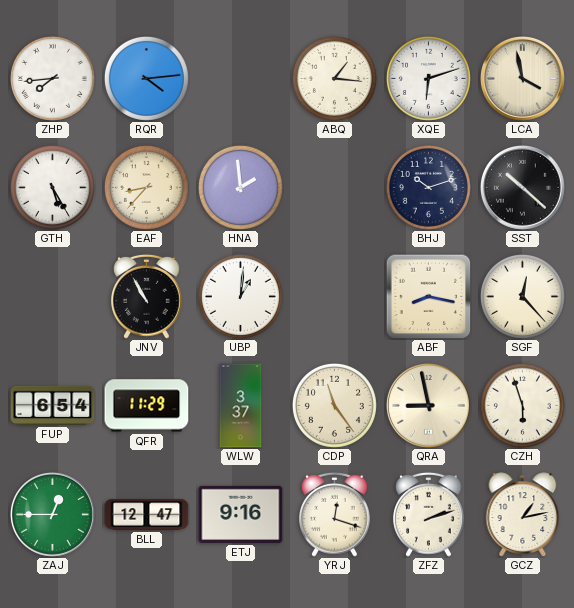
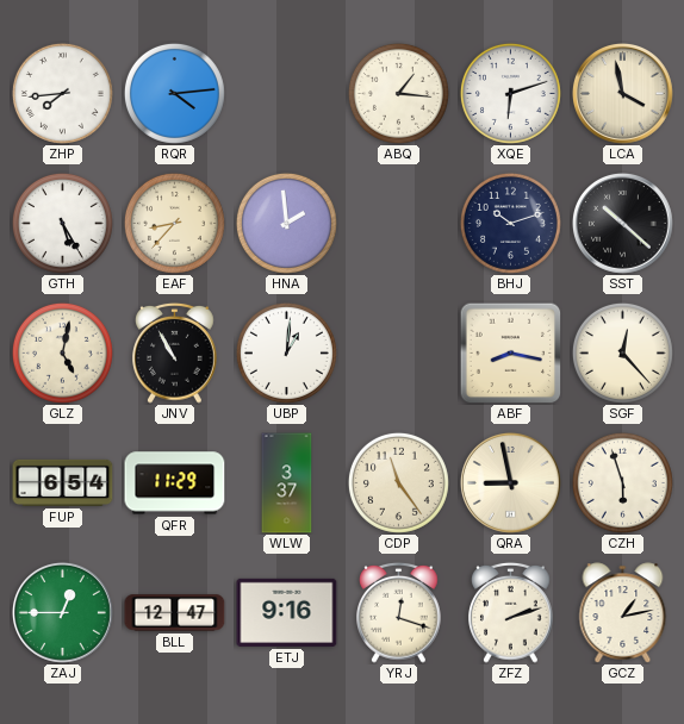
GLZ: none -> 5:02 (62, 352)
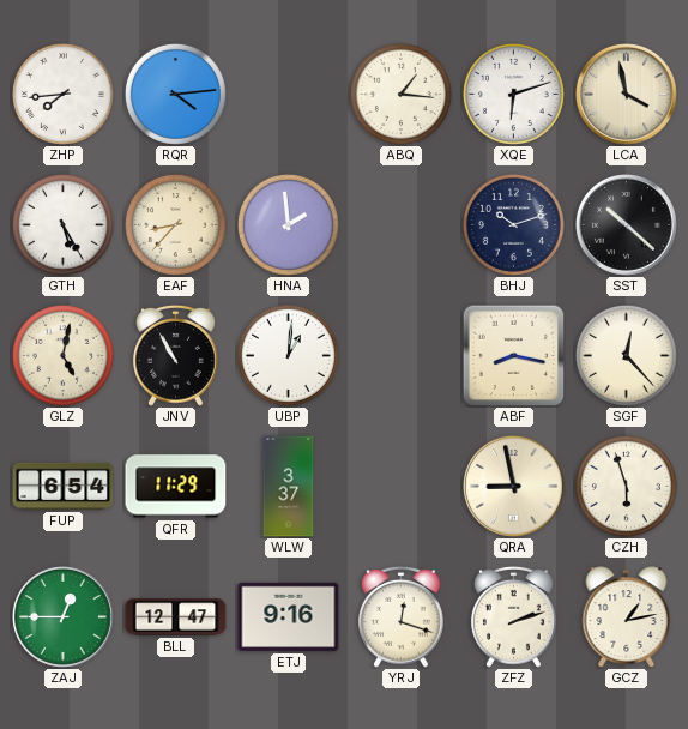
CDP: 11:24 -> none (398, 482)
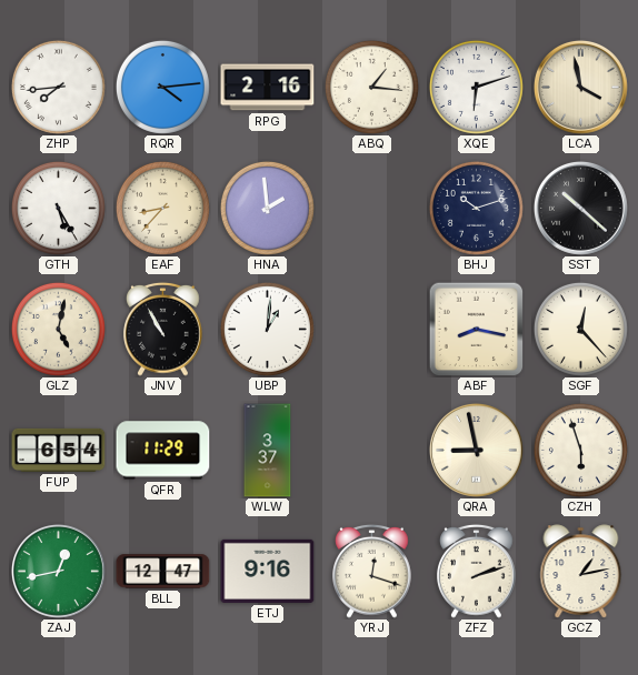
RPG: none -> 2:16 (268, 88)
ZAJ: 12:45 -> 12:43 (59, 572)
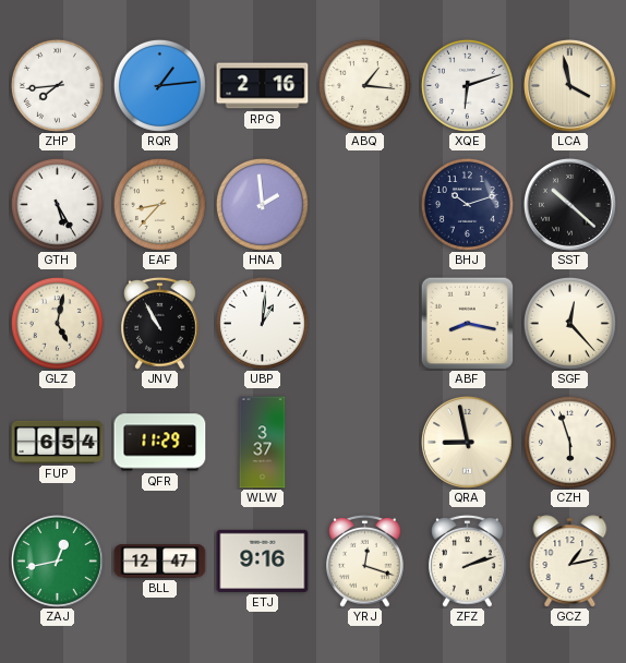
RQR: 4:14 -> 1:14 (159, 85)
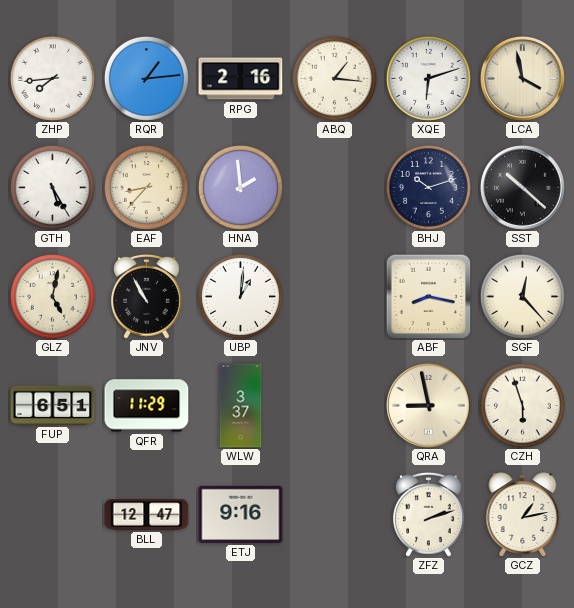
FUP: 6:54 -> 6:51 (53, 405)
ZAJ: 12:43 -> none (58, 562)
YRJ: 12:18 -> none (365, 560)
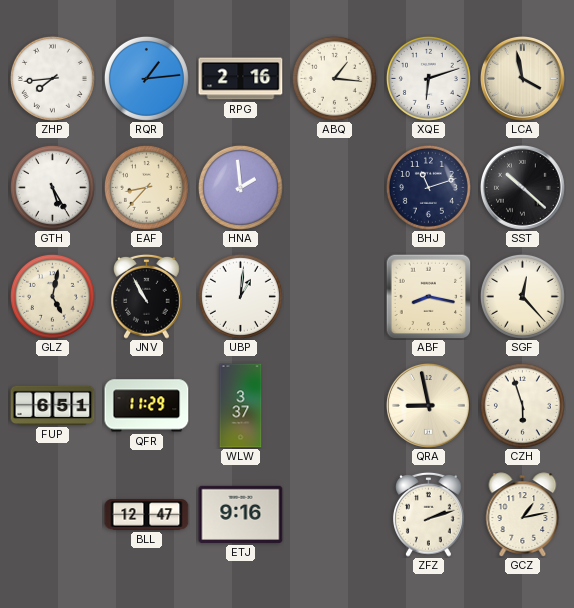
BHJ: 10:12 -> 11:12 (428, 187)
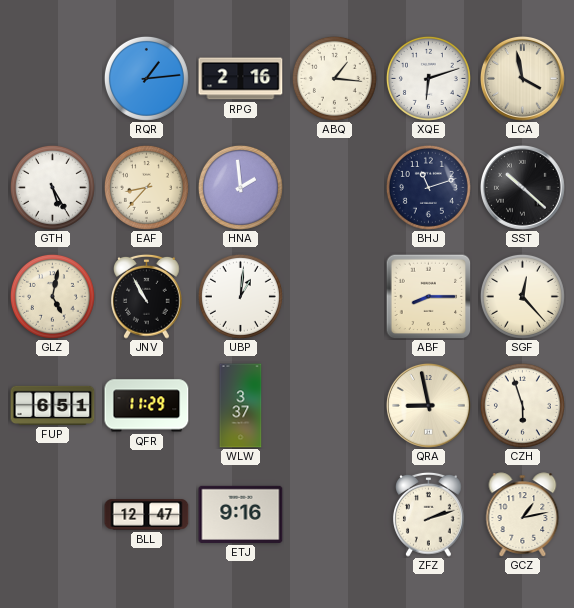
ZHP: 7:44 -> none (52, 78)
ABF: 8:17 -> 8:15 (428, 296)
